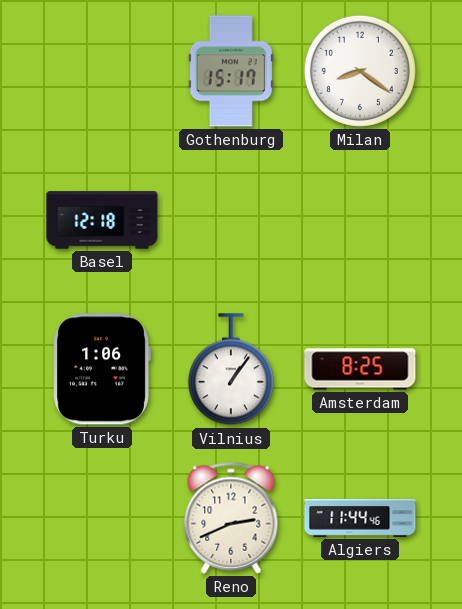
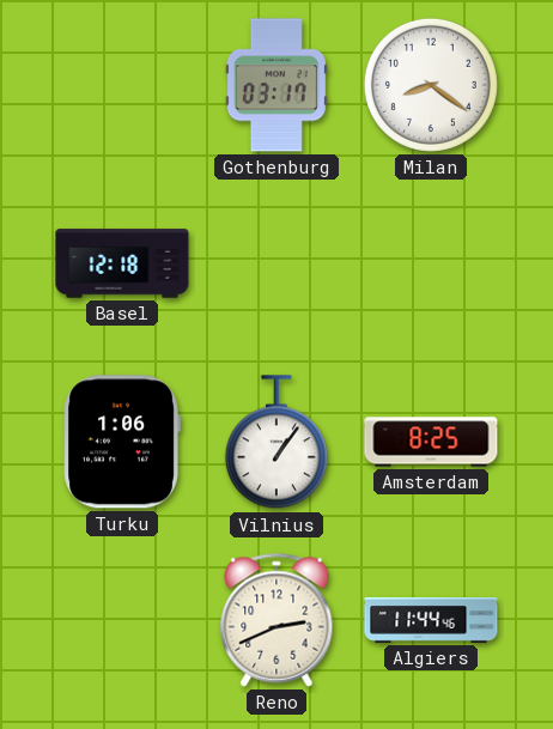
Gothenburg: 15:17 -> 03:17 (276, 85)
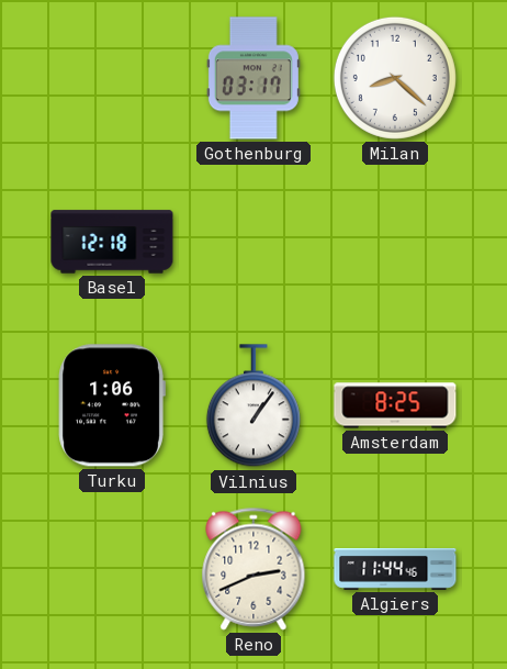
Milan: 8:21 -> 8:22 (395, 78)
